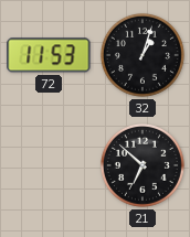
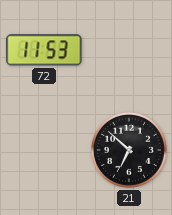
32: 1:03 -> none (142, 55)
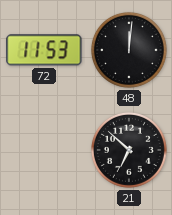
48: none -> 12:01 (129, 50)
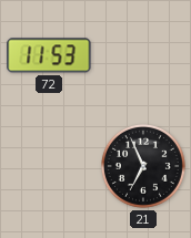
48: 12:01 -> none (129, 50)
21: 6:52 -> 6:56 (143, 166)
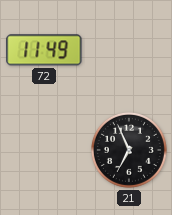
72: 11:53 -> 11:49 (44, 50)
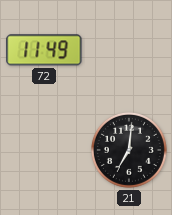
21: 6:56 -> 7:01 (129, 150)
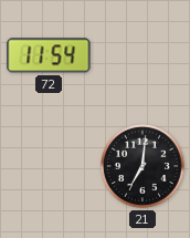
72: 11:49 -> 11:54 (49, 55)
